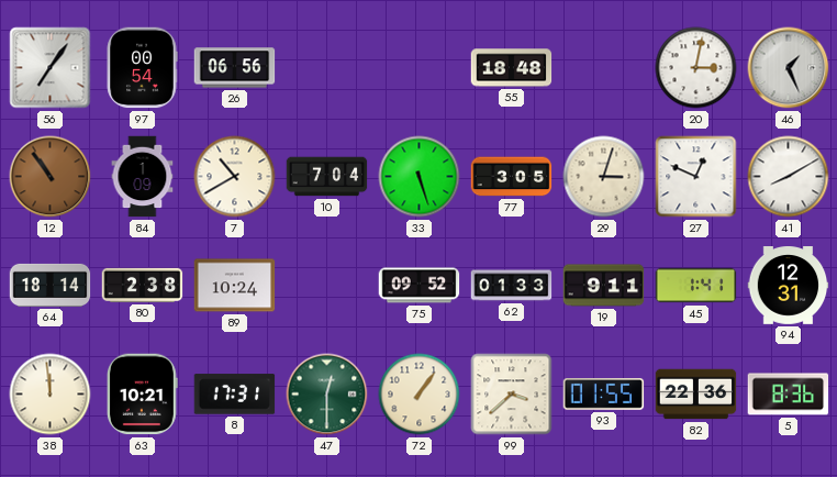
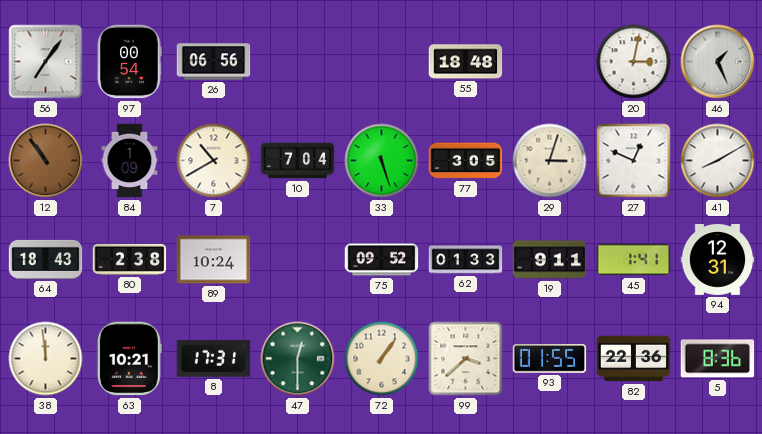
64: 18:14 -> 18:43 (46, 259)
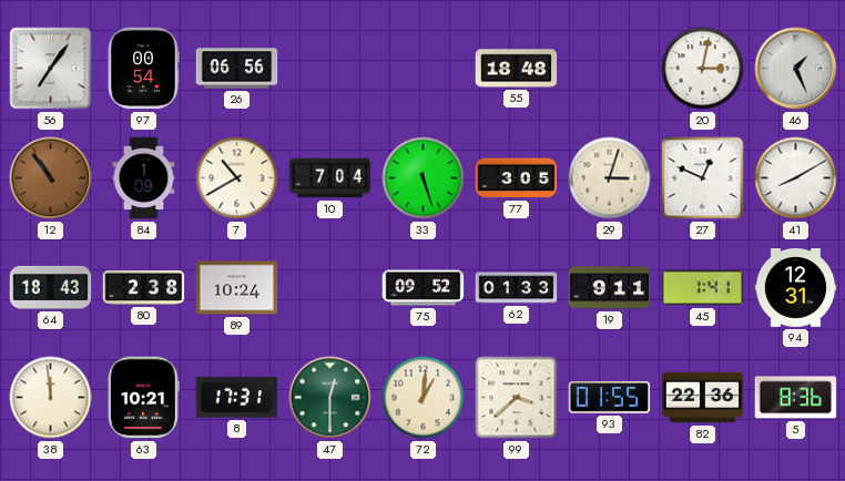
72: 1:06 -> 1:01 (424, 398)
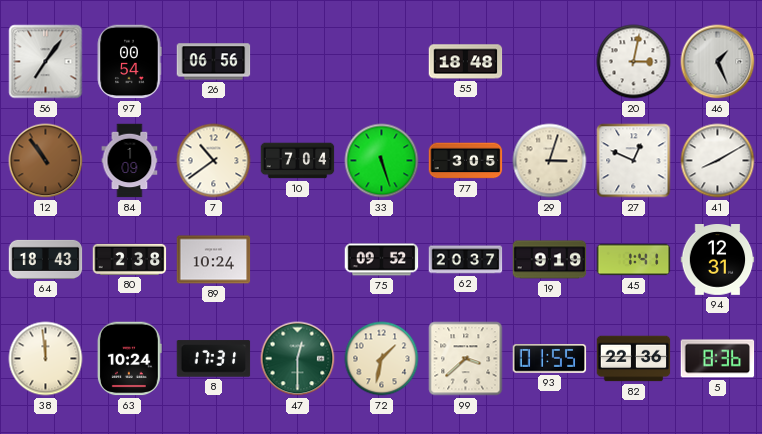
7: 10:40 -> 10:39 (214, 161)
62: 01:33 -> 20:37 (466, 260)
19: 9:11 -> 9:19 (550, 260)
63: 10:21 -> 10:24 (129, 359)
72: 1:01 -> 1:32 (382, 359)
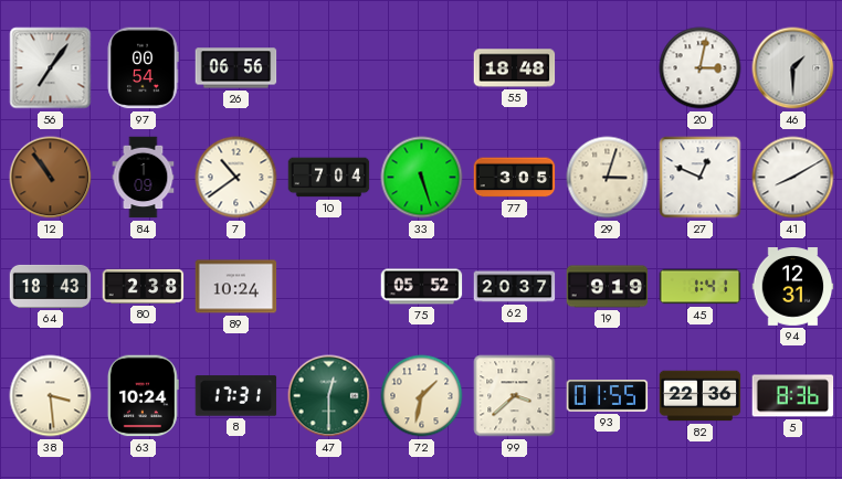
46: 1:26 -> 1:30 (793, 68)
75: 09:52 -> 05:52 (422, 287)
38: 11:59 -> 3:29 (51, 396)
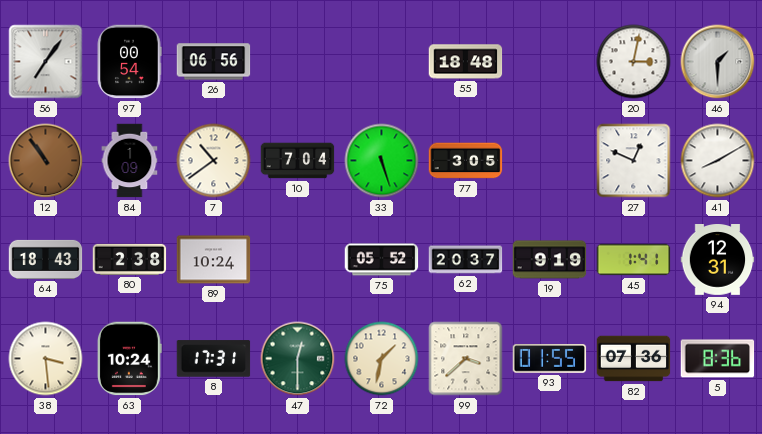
29: 3:03 -> none (608, 178)
82: 22:36 -> 07:36 (634, 359)
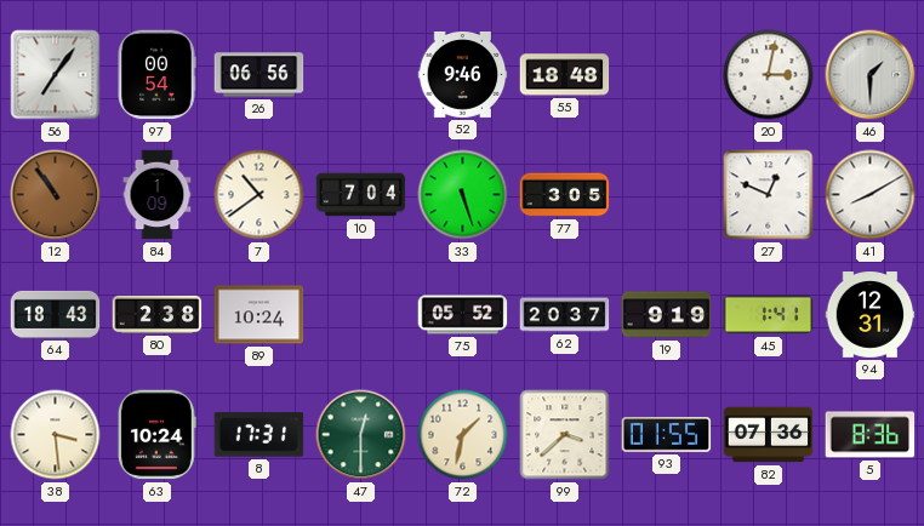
52: none -> 9:46 (463, 75)
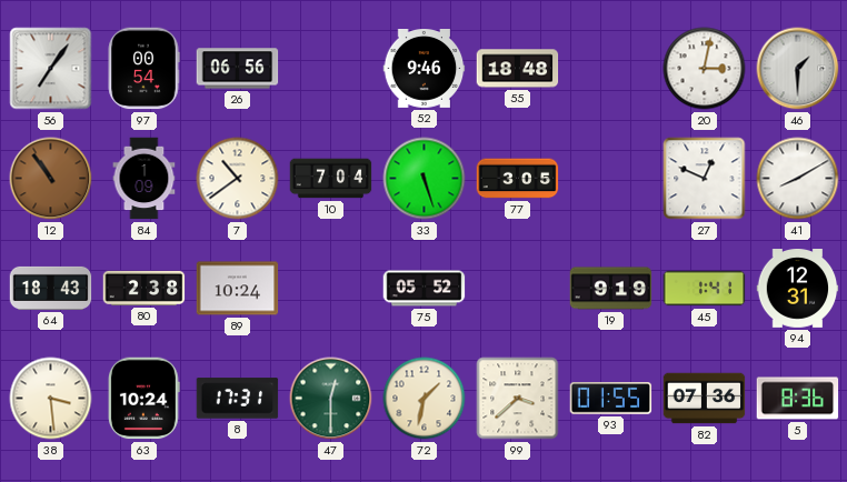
62: 20:37 -> none (565, 315)
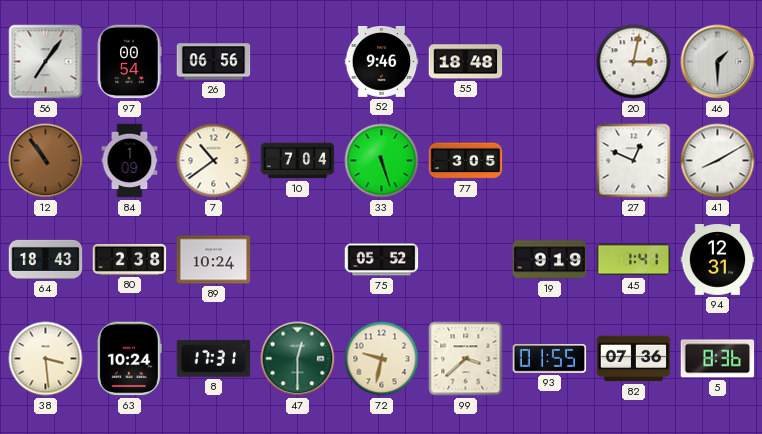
72: 1:32 -> 9:32 (382, 359)
